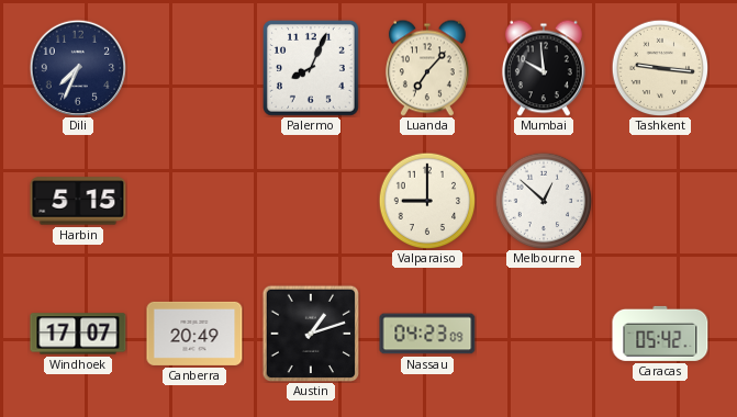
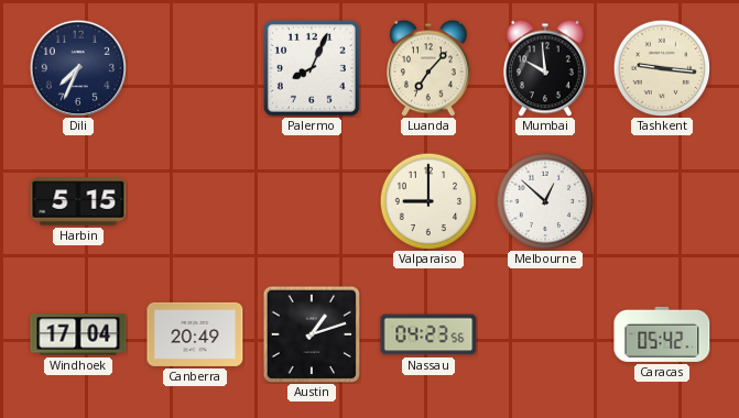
Windhoek: 17:07 -> 17:04 (78, 334)
Nassau: 04:23:09 -> 04:23:56 (428, 334)
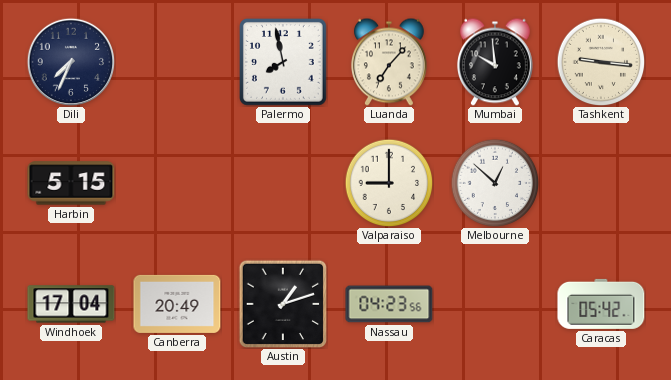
Palermo: 8:04 -> 7:58 (283, 62)
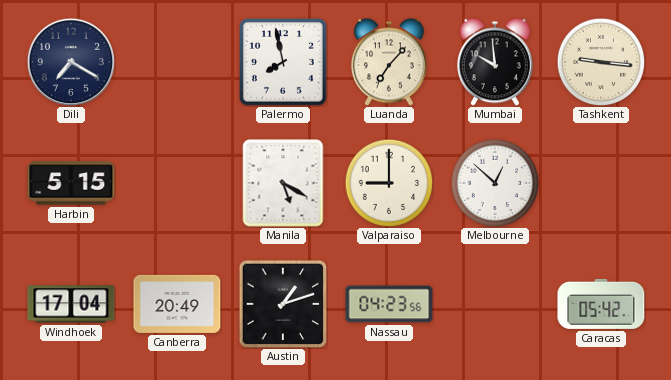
Dili: 7:34 -> 7:20 (70, 61)
Manila: none -> 5:20 (283, 183)
